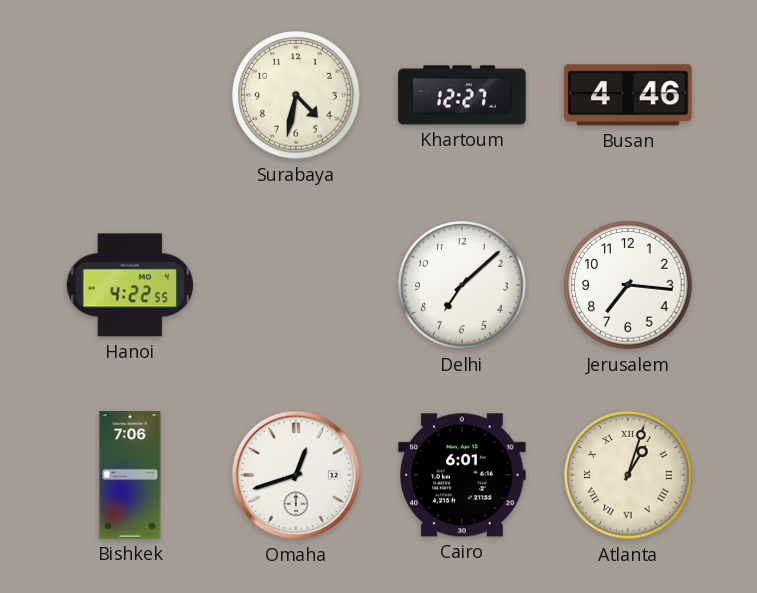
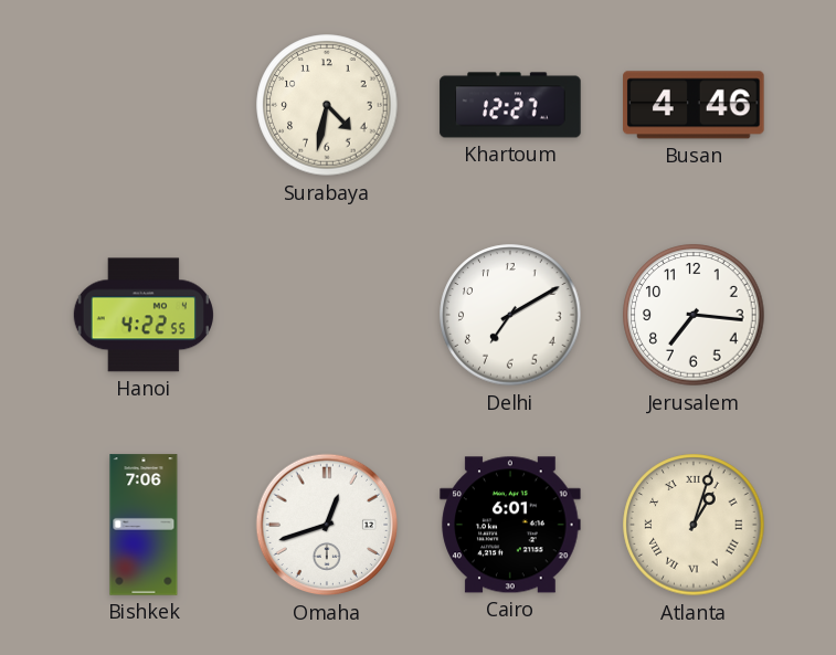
Delhi: 7:08 -> 7:10 (510, 315)
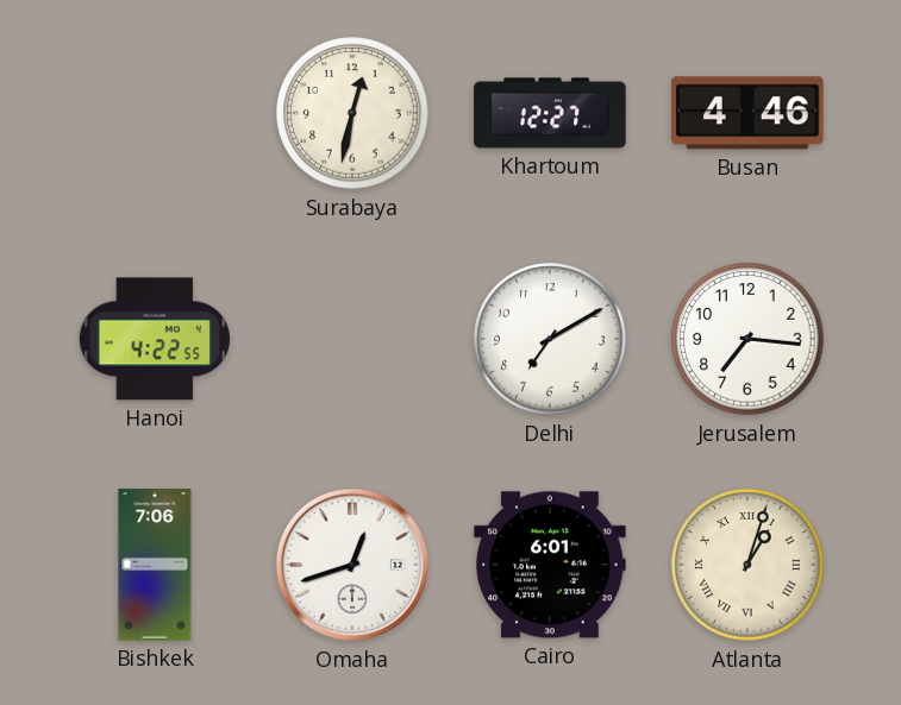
Surabaya: 4:32 -> 12:32 (352, 113)
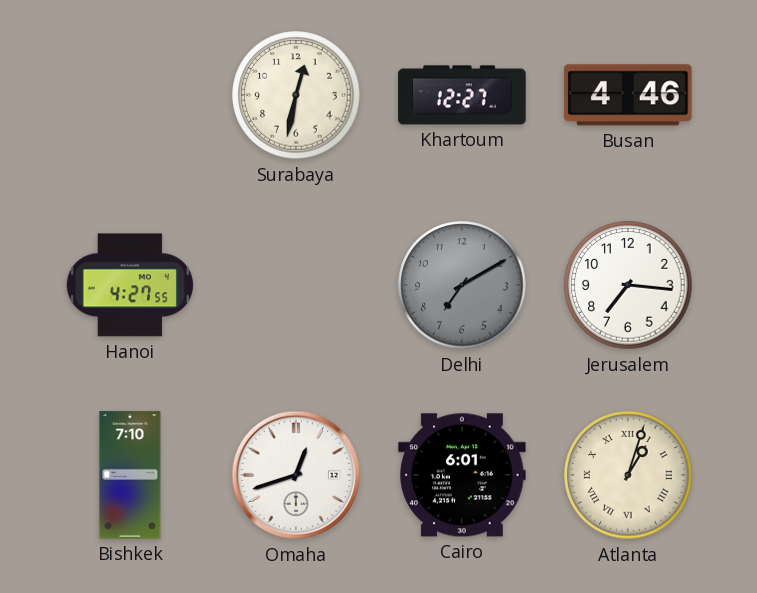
Hanoi: 4:22 -> 4:27 (130, 285)
Delhi dial: white -> grey (462, 285)
Bishkek: 7:06 -> 7:10 (130, 475)
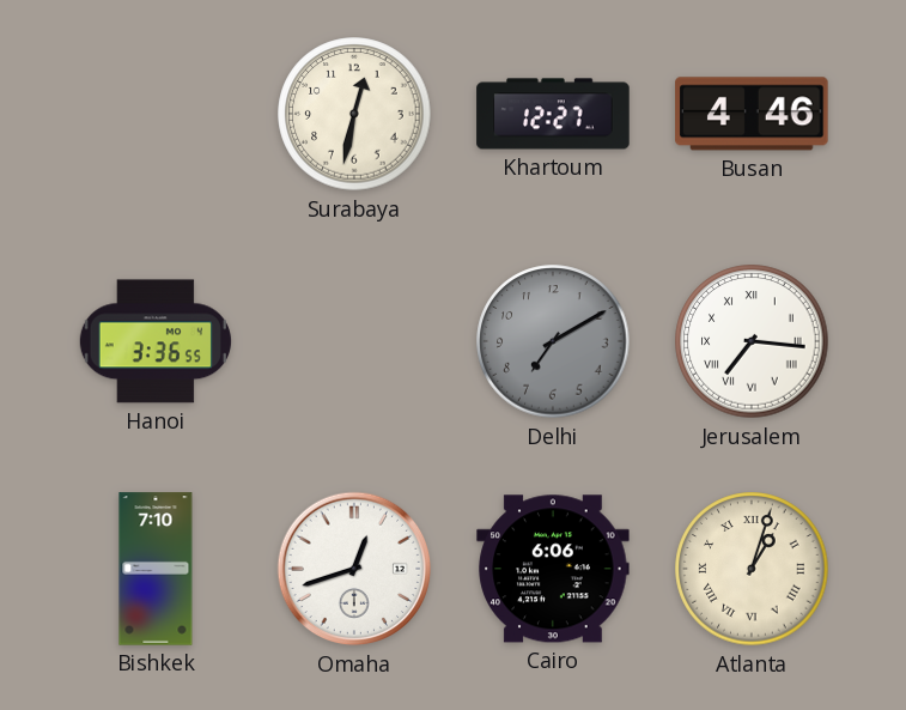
Hanoi: 4:27 -> 3:36 (156, 341)
Jerusalem numerals: Arabic -> Roman (752, 341)
Cairo: 6:01 -> 6:06 (553, 569)
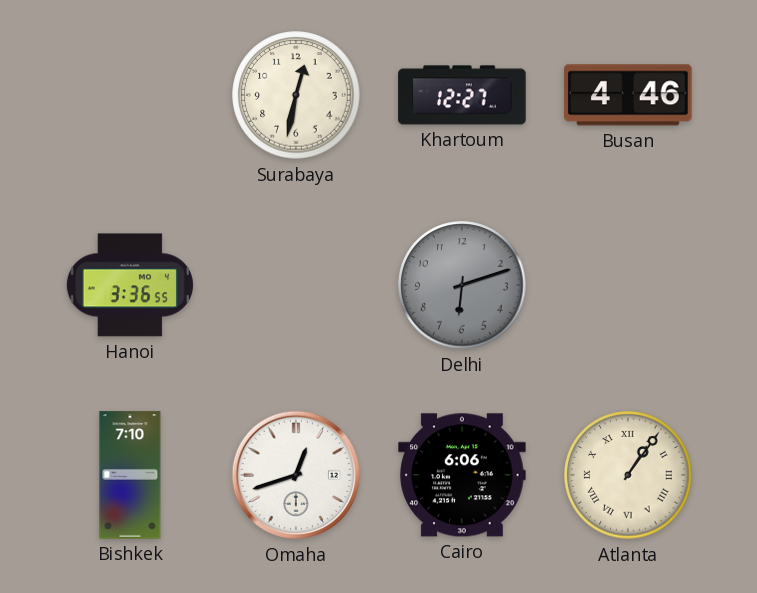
Delhi: 7:10 -> 6:12 (462, 285)
Jerusalem: 7:16 -> none (752, 341)
Atlanta: 1:03 -> 1:06 (628, 475)
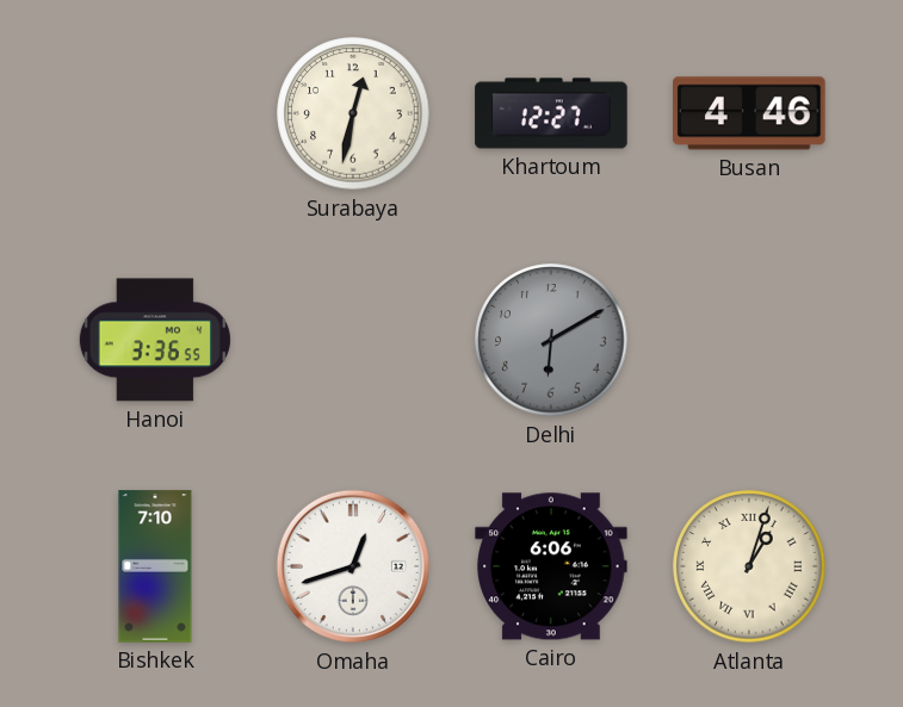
Delhi: 6:12 -> 6:10 (551, 340)
Atlanta: 1:06 -> 1:03 (749, 566)
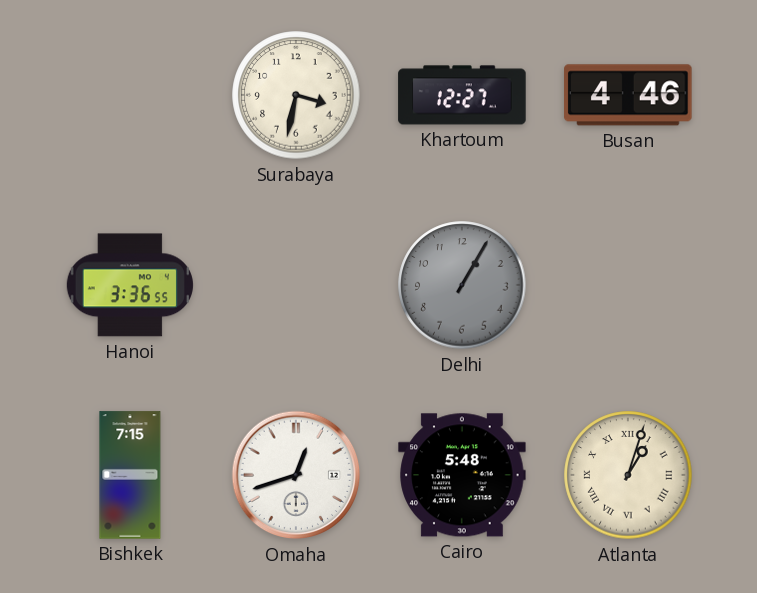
Surabaya: 12:32 -> 3:32 (296, 95)
Delhi: 6:10 -> 1:05 (462, 285)
Bishkek: 7:10 -> 7:15 (130, 475)
Cairo: 6:06 -> 5:48 (462, 475)
